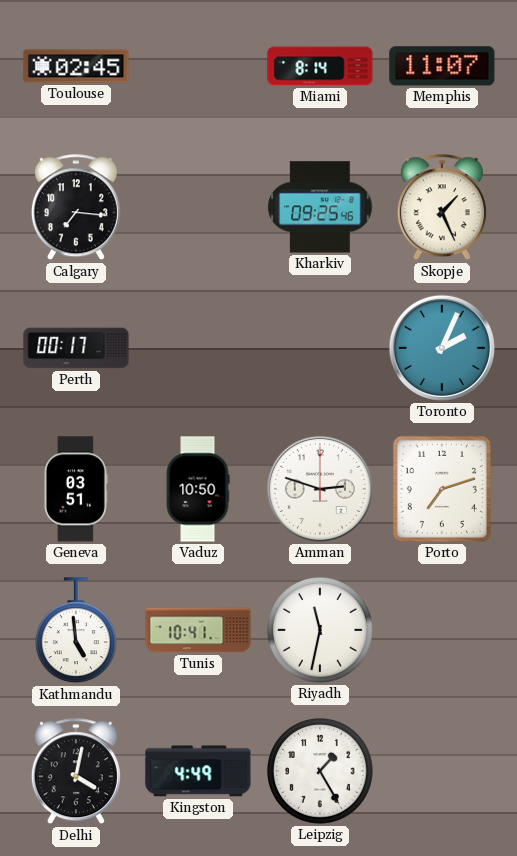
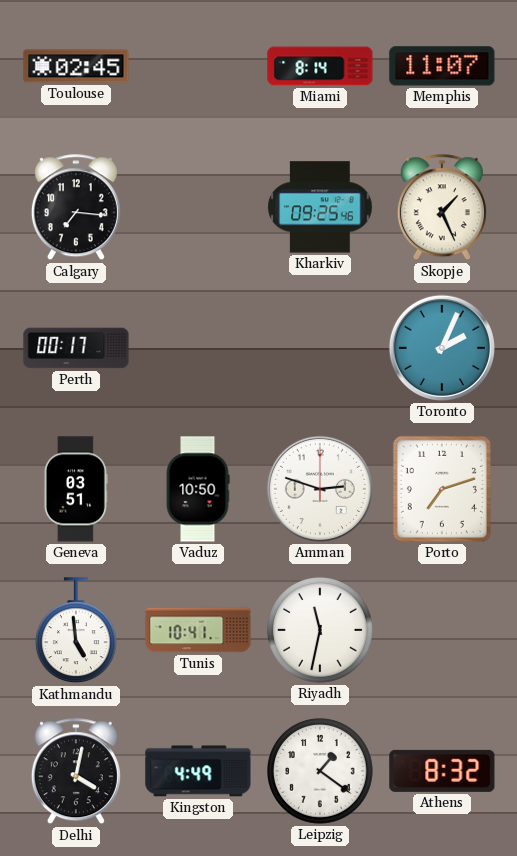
Leipzig: 1:25 -> 1:21 (321, 772)
Athens: none -> 8:32 (442, 771)
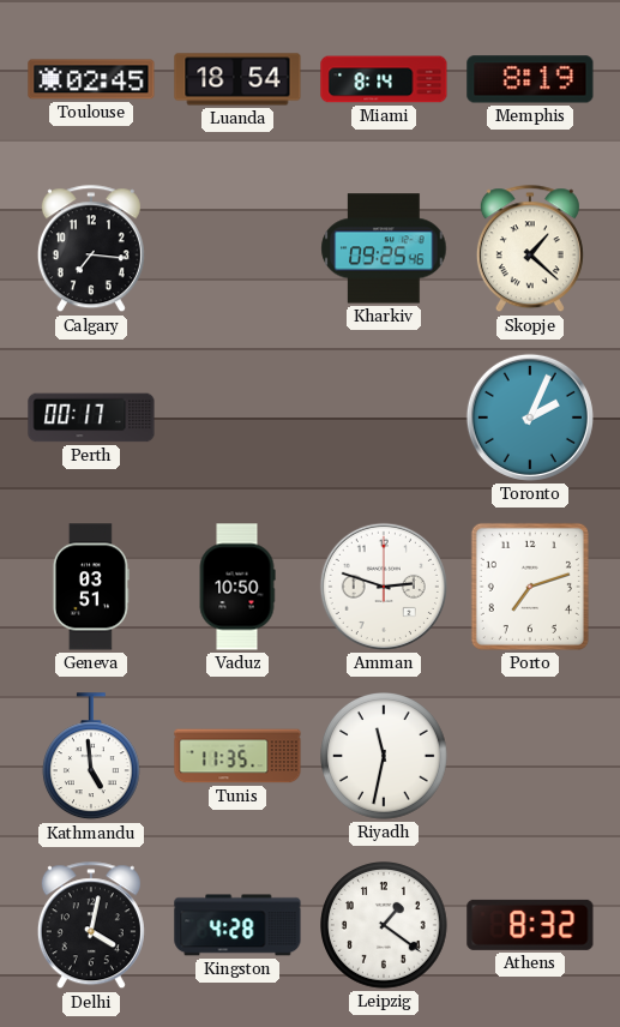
Luanda: none -> 18:54 (237, 79)
Memphis: 11:07 -> 8:19 (530, 79)
Skopje: 1:26 -> 1:22 (530, 250)
Tunis: 10:41 -> 11:35 (237, 756)
Kingston: 4:49 -> 4:28 (237, 925)
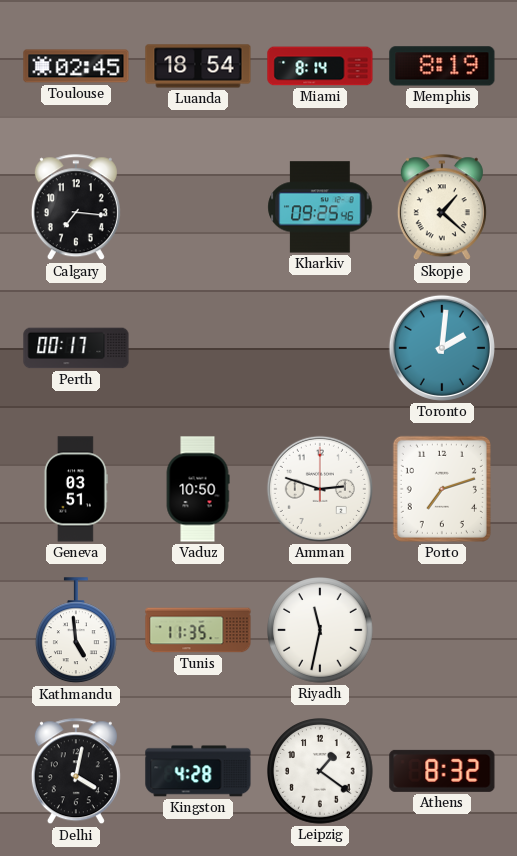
Toronto: 2:04 -> 2:01 (442, 348)
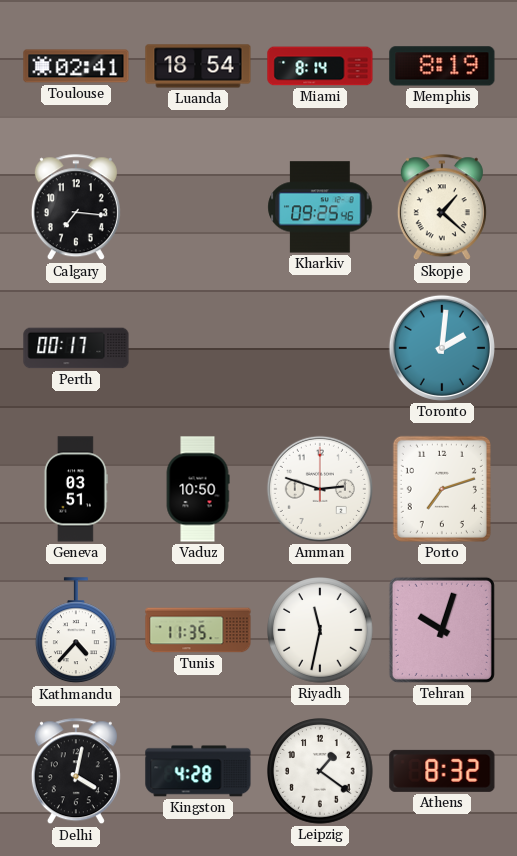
Toulouse: 02:45 -> 02:41 (76, 66)
Kathmandu: 4:59 -> 4:37 (76, 631)
Tehran: none -> 10:03 (442, 630)
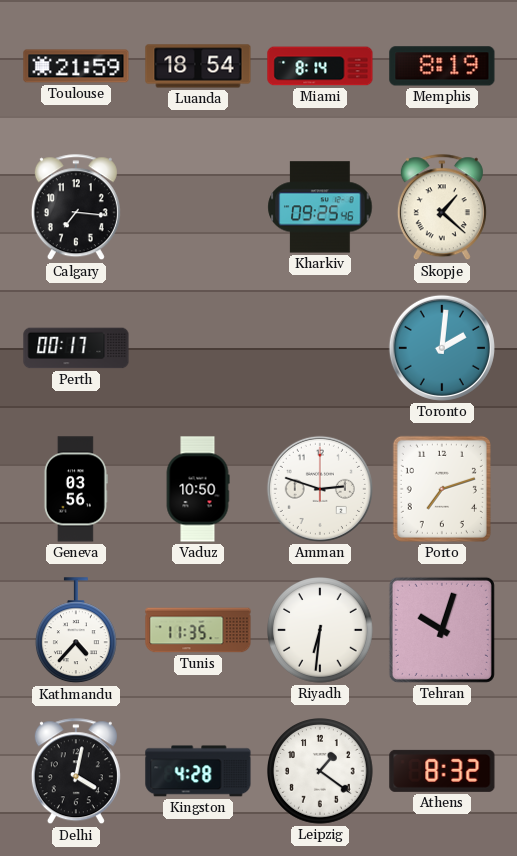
Toulouse: 02:41 -> 21:59 (76, 66)
Geneva: 03:51 -> 03:56 (76, 489)
Riyadh: 11:32 -> 6:31 (321, 631)
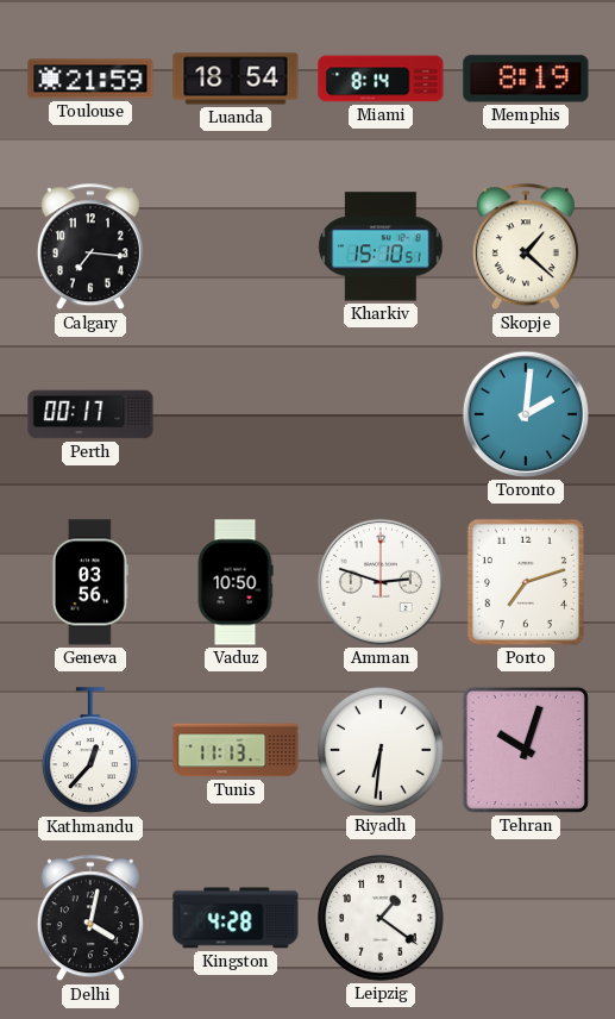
Kharkiv: 09:25 -> 15:10 (381, 246)
Kathmandu: 4:37 -> 12:37 (90, 751)
Tunis: 11:35 -> 11:13 (236, 750)
Athens: 8:32 -> none (442, 771)
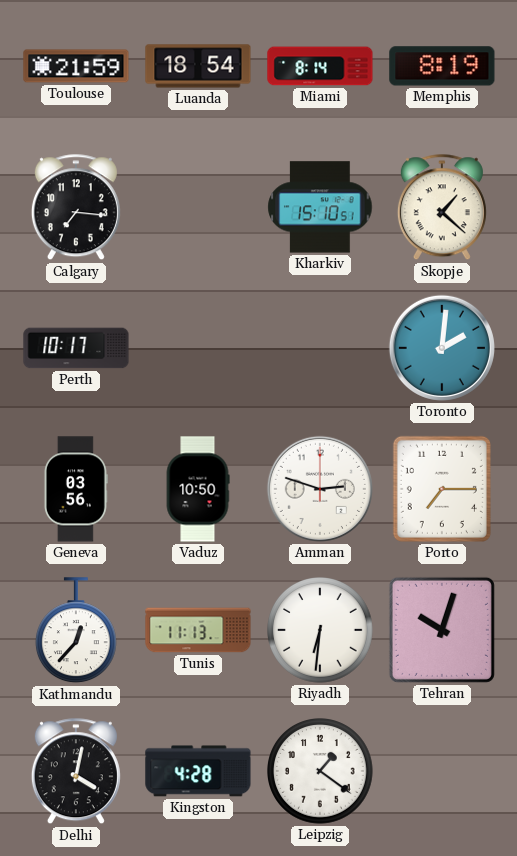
Perth: 00:17 -> 10:17 (76, 348)
Porto: 7:12 -> 7:15 (442, 489)
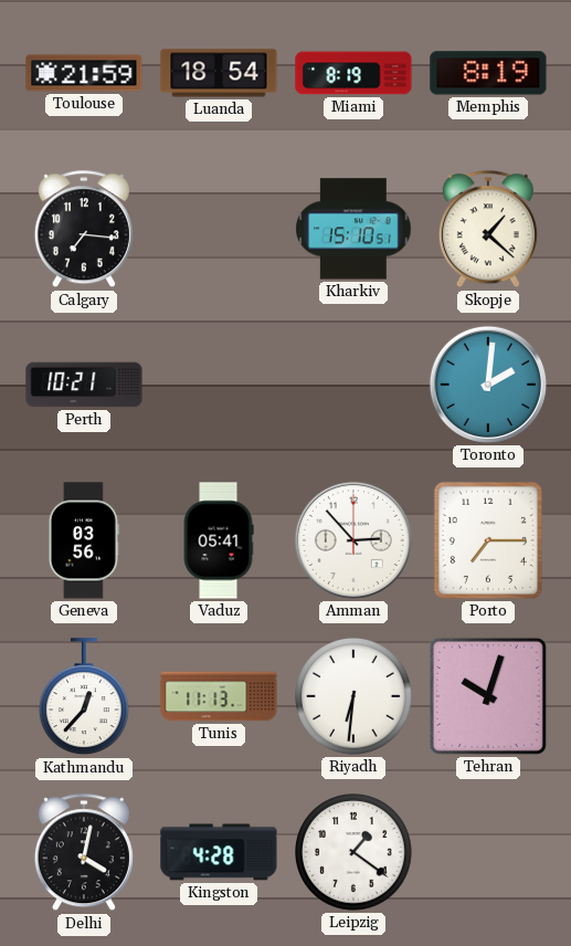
Miami: 8:14 -> 8:19 (353, 73)
Perth: 10:17 -> 10:21 (84, 385)
Vaduz: 10:50 -> 05:41 (219, 540)
Amman: 2:48 -> 2:53 (353, 540)
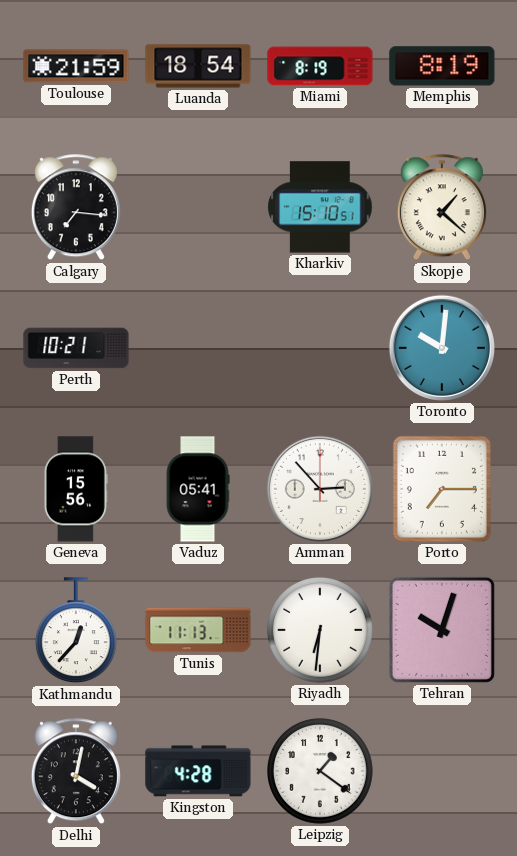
Toronto: 2:01 -> 10:01 (442, 348)
Geneva: 03:56 -> 15:56 (76, 489)
